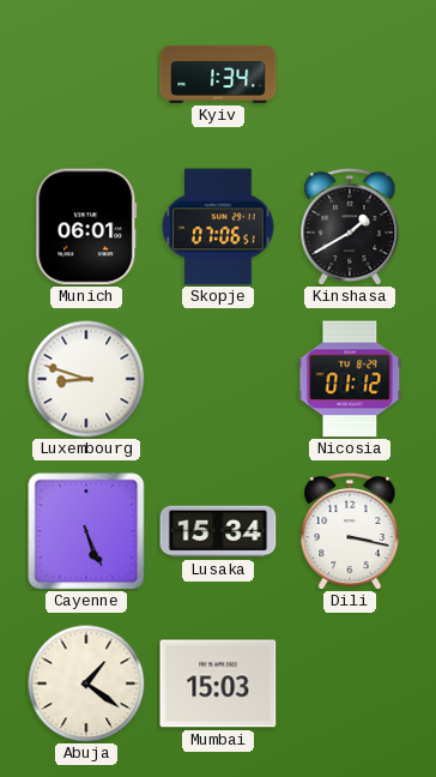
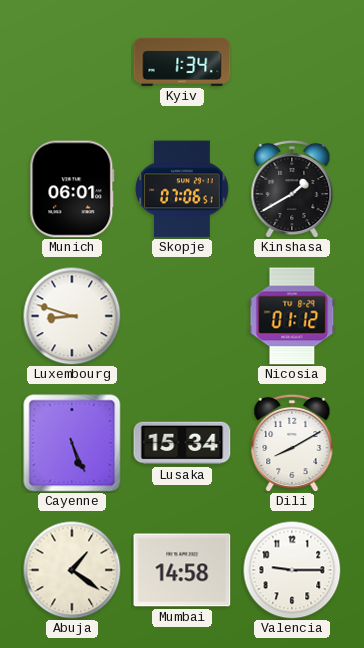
Dili: 3:17 -> 8:10 (292, 443)
Mumbai: 15:03 -> 14:58 (182, 570)
Valencia: none -> 9:15 (292, 570)
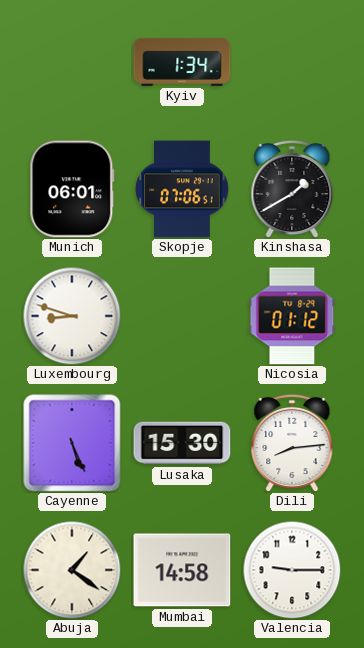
Lusaka: 15:34 -> 15:30 (182, 443)
Dili: 8:10 -> 8:14 (292, 443)
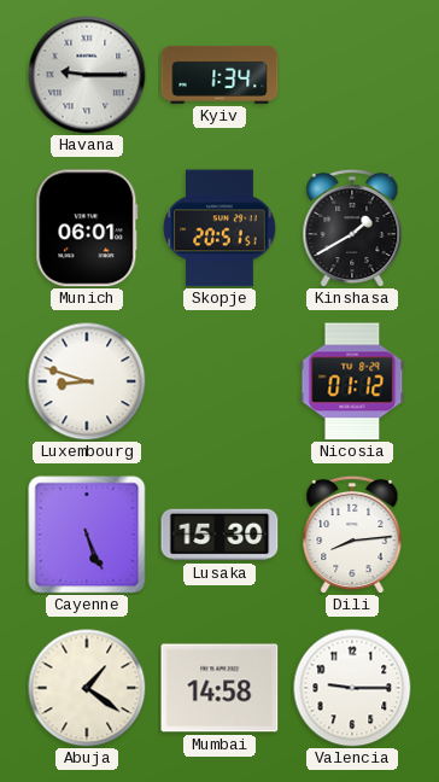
Havana: none -> 9:15 (87, 75)
Skopje: 07:06 -> 20:51 (219, 228)
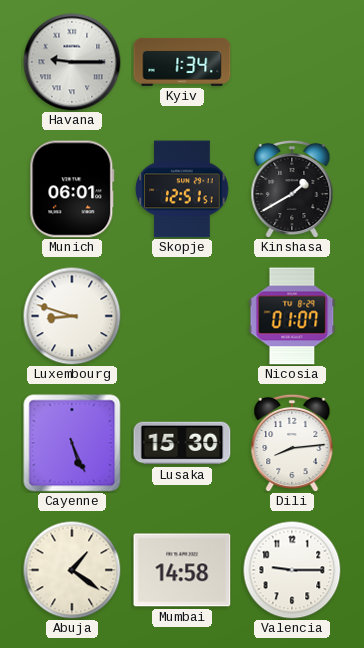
Skopje: 20:51 -> 12:51 (182, 189)
Nicosia: 01:12 -> 01:07 (292, 316)
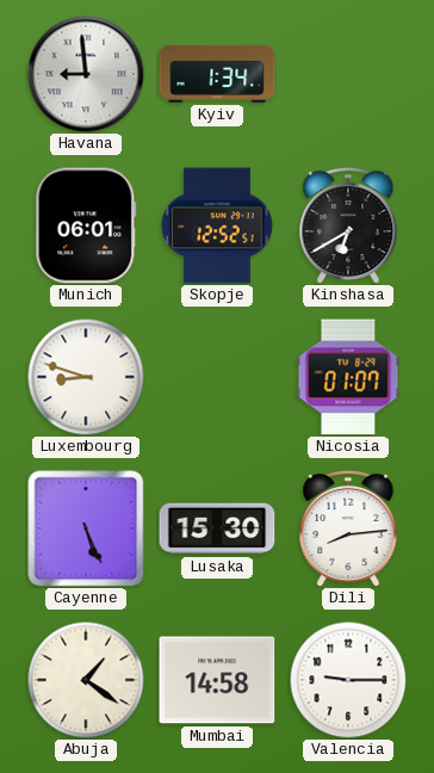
Havana: 9:15 -> 8:59 (86, 74)
Skopje: 12:51 -> 12:52 (217, 225)
Kinshasa: 1:40 -> 6:40 (348, 225)
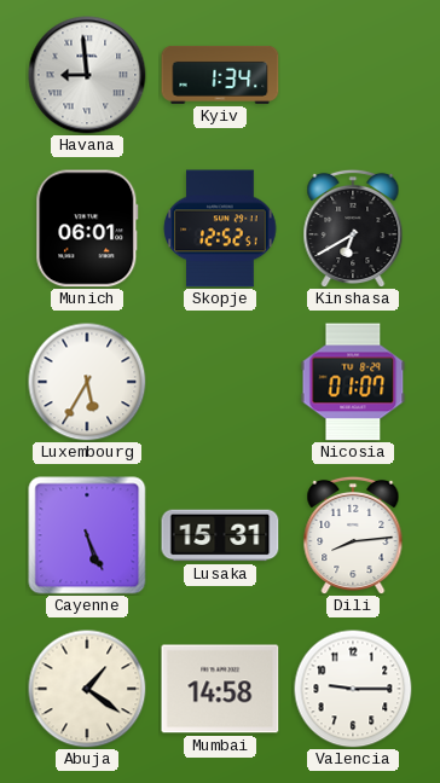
Luxembourg: 8:48 -> 5:35 (87, 382)
Lusaka: 15:30 -> 15:31 (220, 535)
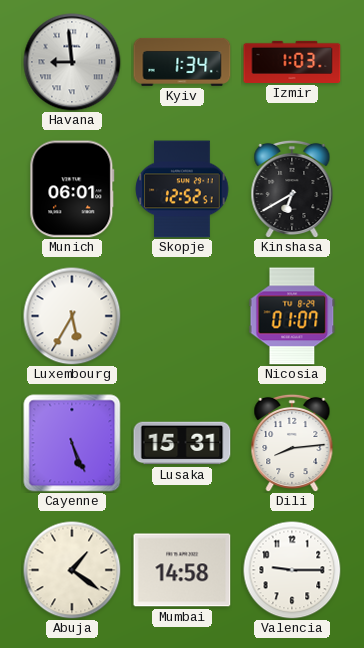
Izmir: none -> 1:03 (292, 62)
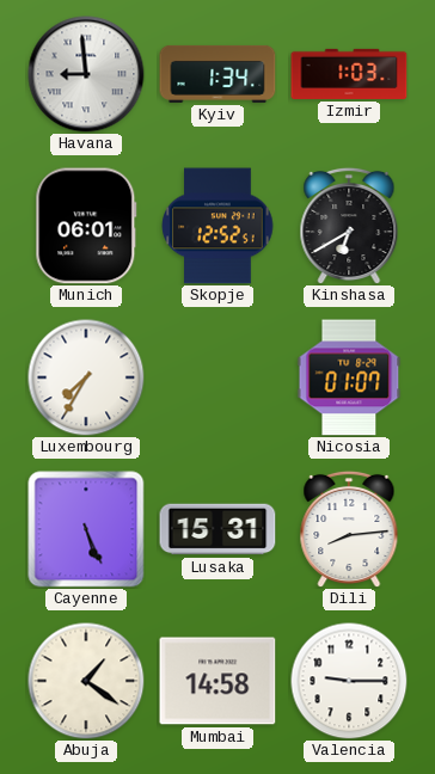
Luxembourg: 5:35 -> 7:35 (86, 377)
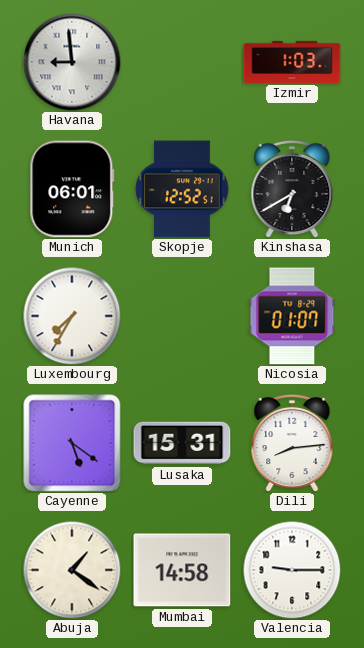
Kyiv: 1:34 -> none (217, 74)
Cayenne: 5:26 -> 5:21 (72, 443)
